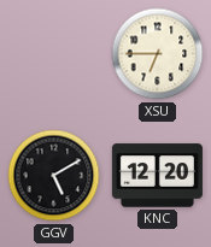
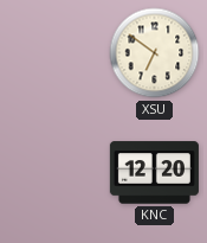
XSU: 6:45 -> 6:51 (155, 53)
GGV: 5:10 -> none (54, 176)
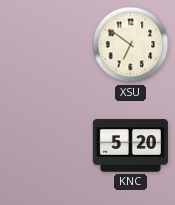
KNC: 12:20 -> 5:20 (130, 146)
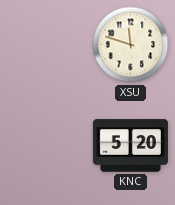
XSU: 6:51 -> 11:48 (131, 45)
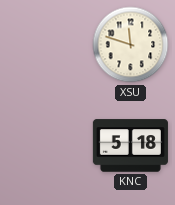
KNC: 5:20 -> 5:18 (130, 146)
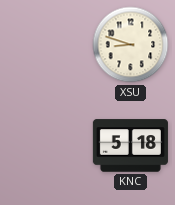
XSU: 11:48 -> 8:48 (131, 45)
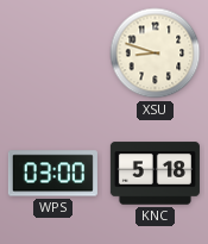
WPS: none -> 03:00 (52, 174)
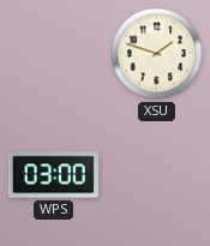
XSU: 8:48 -> 1:48 (157, 54)
KNC: 5:18 -> none (155, 174)
